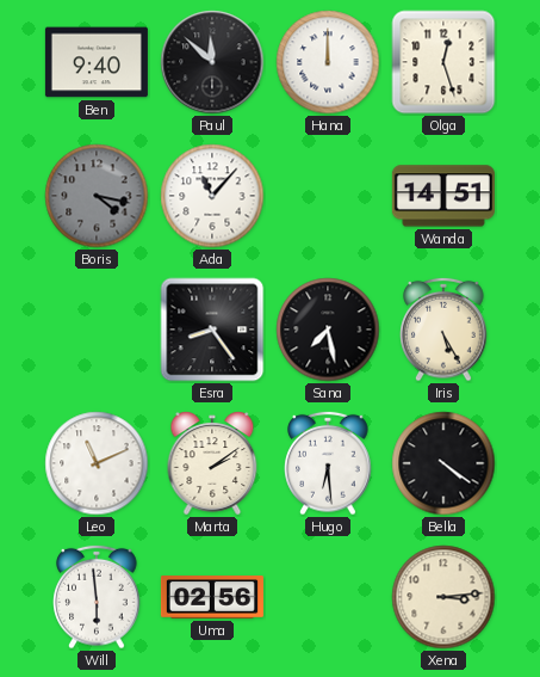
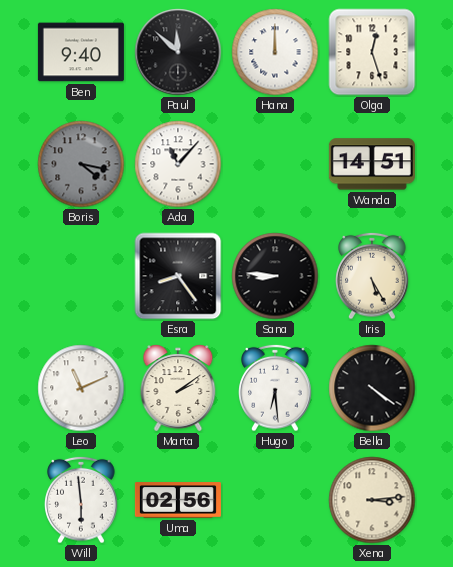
Sana: 7:28 -> 8:46 (275, 276)
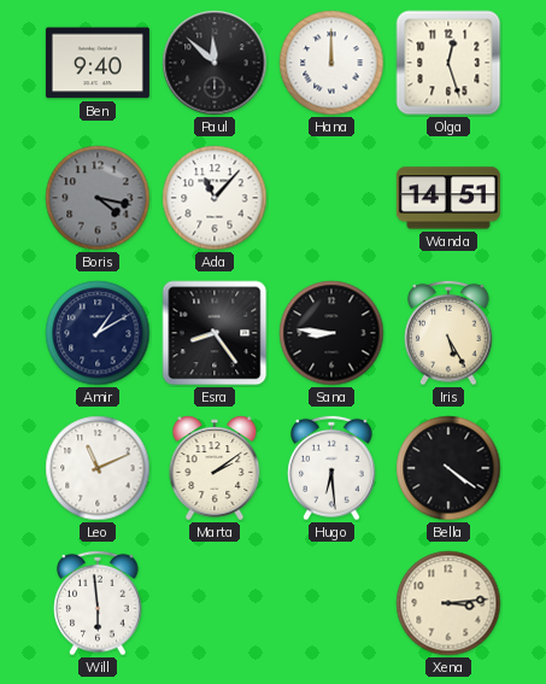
Amir: none -> 1:10 (98, 333)
Uma: 02:56 -> none (178, 500)
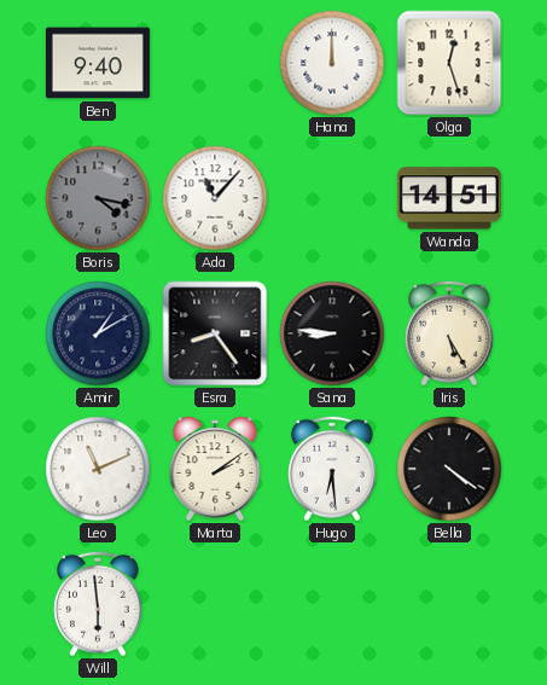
Paul: 11:52 -> none (215, 63)
Xena: 3:14 -> none (448, 603)
